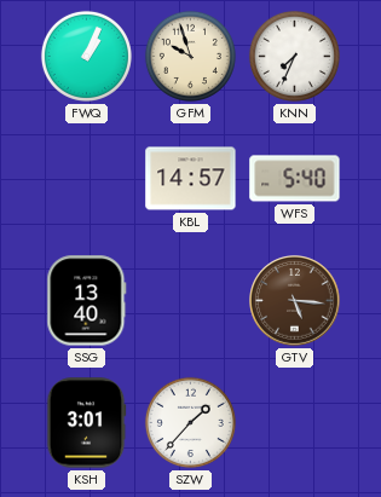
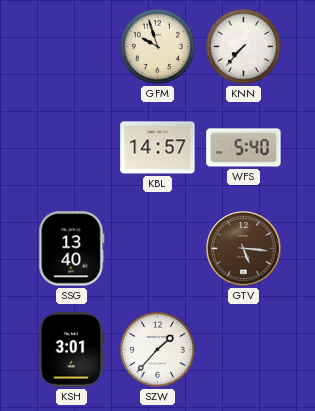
FWQ: 1:04 -> none (86, 56)
KNN: 7:34 -> 7:37 (243, 46)
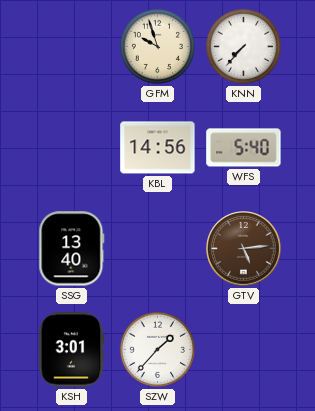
KBL: 14:57 -> 14:56 (158, 148)
GTV: 5:16 -> 5:14 (244, 249)
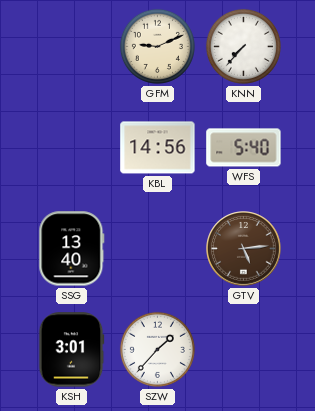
GFM: 9:57 -> 9:11 (157, 46)
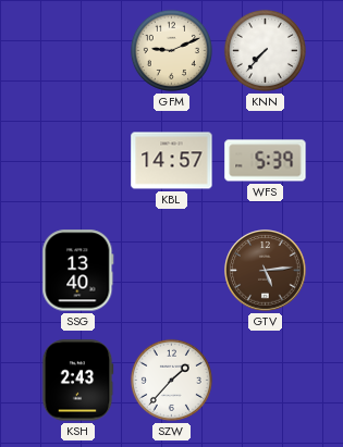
KBL: 14:56 -> 14:57 (172, 161)
WFS: 5:40 -> 5:39 (266, 161)
KSH: 3:01 -> 2:43 (77, 381)
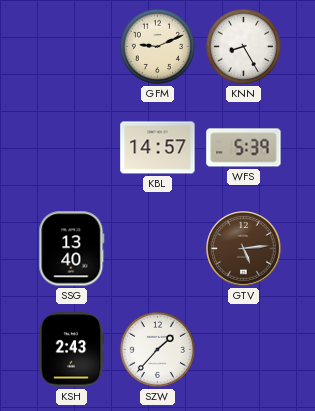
KNN: 7:37 -> 8:25 (243, 46)
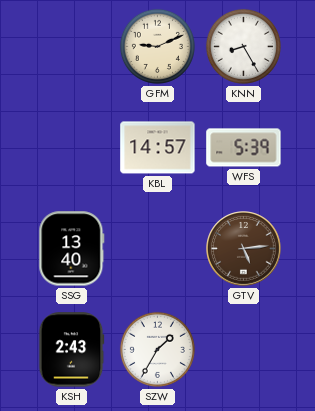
SZW: 1:37 -> 1:35 (157, 349)
